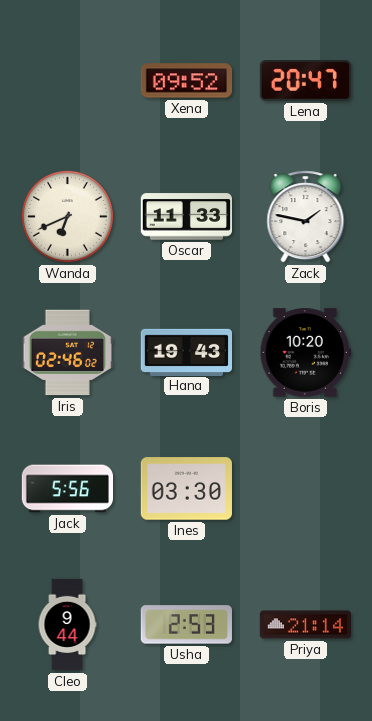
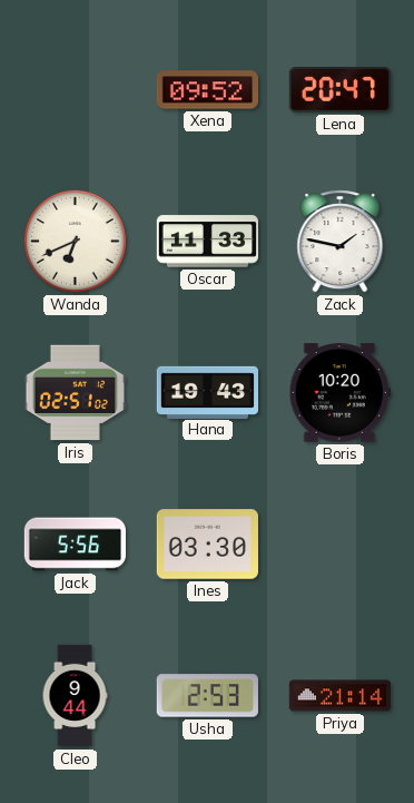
Iris: 02:46 -> 02:51 (75, 393)
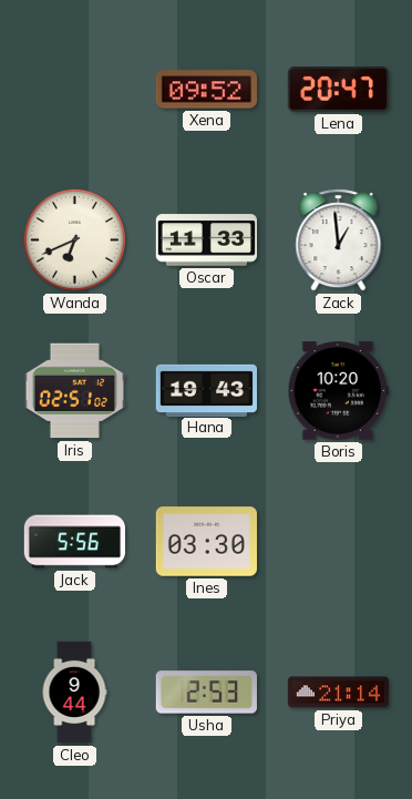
Zack: 1:47 -> 12:59 (339, 240)
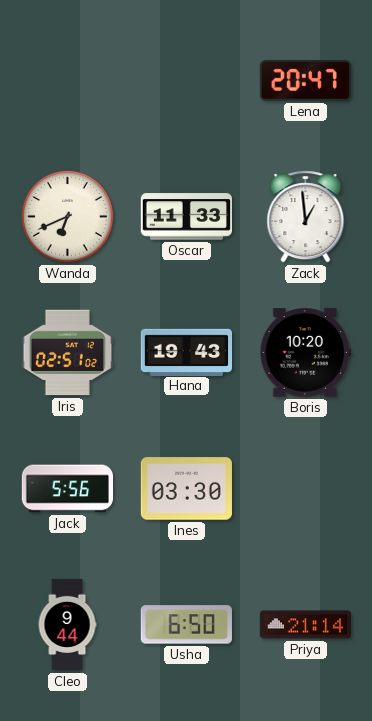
Xena: 09:52 -> none (206, 90)
Usha: 2:53 -> 6:50 (186, 625)
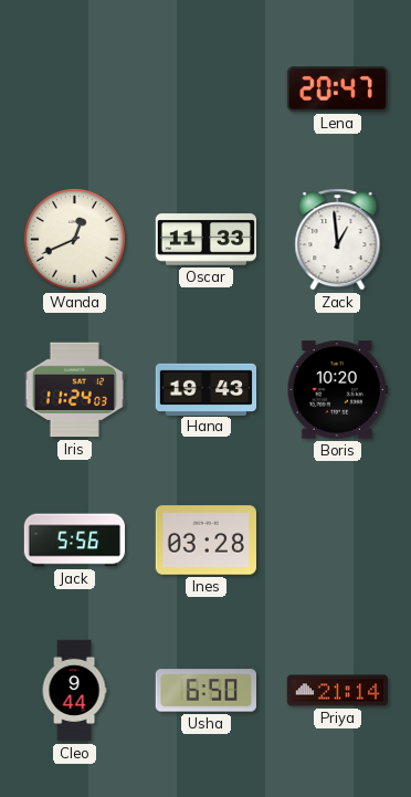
Wanda: 6:41 -> 12:41 (74, 239)
Iris: 02:51 -> 11:24 (74, 390)
Ines: 03:30 -> 03:28 (205, 541)
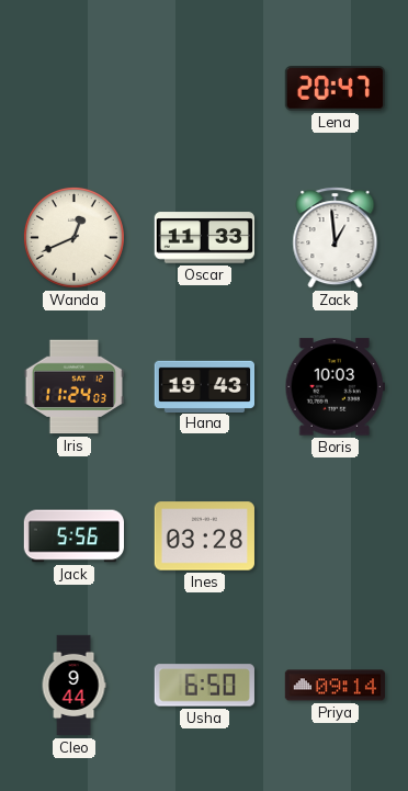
Boris: 10:20 -> 10:03 (335, 387)
Priya: 21:14 -> 09:14 (335, 686)
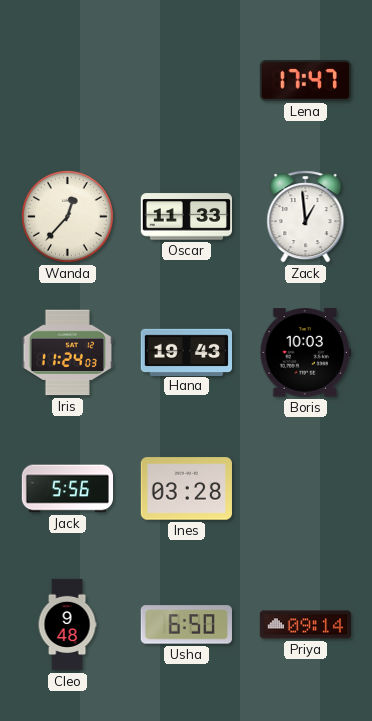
Lena: 20:47 -> 17:47 (305, 81)
Wanda: 12:41 -> 12:37 (67, 216)
Cleo: 9:44 -> 9:48 (67, 625)
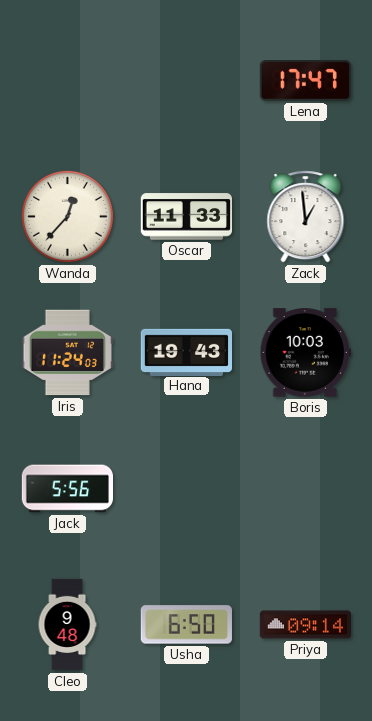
Ines: 03:28 -> none (186, 489)
